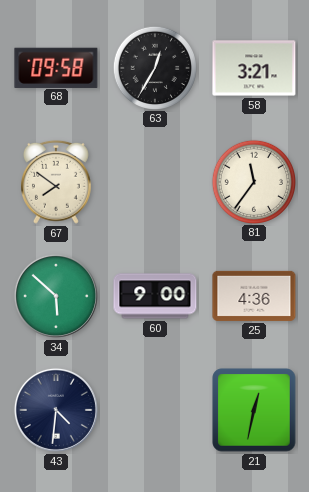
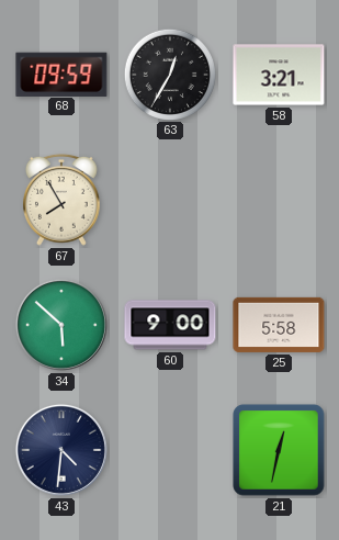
68: 09:58 -> 09:59 (61, 74)
67: 7:51 -> 7:55 (63, 200)
81: 11:36 -> none (253, 181)
25: 4:36 -> 5:58 (279, 325)
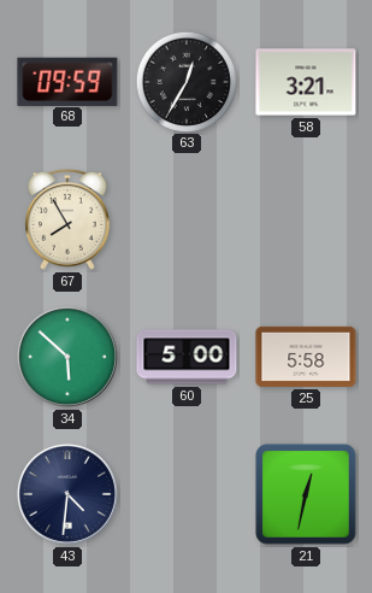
60: 9:00 -> 5:00 (187, 357)
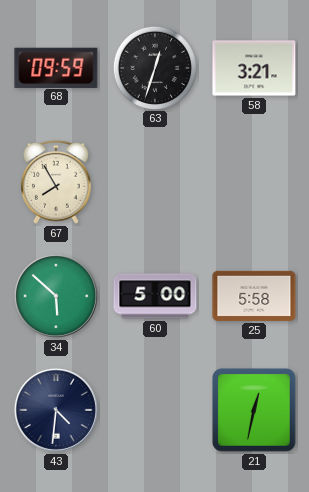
63: 12:35 -> 12:33 (154, 67)
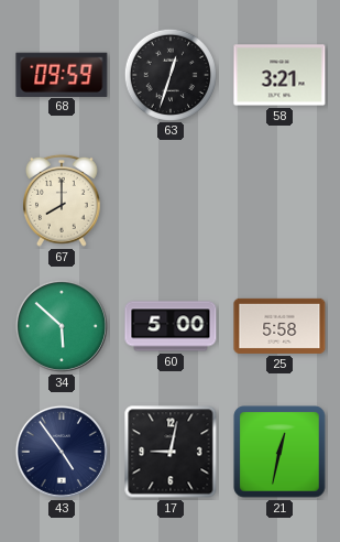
67: 7:55 -> 8:00 (63, 200)
43: 4:31 -> 4:54 (62, 452)
17: none -> 9:02 (171, 452)
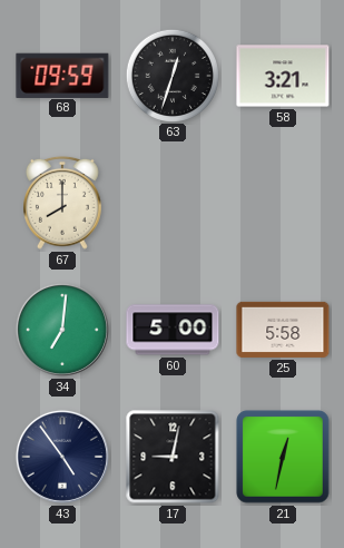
34: 5:52 -> 7:01 (62, 330)
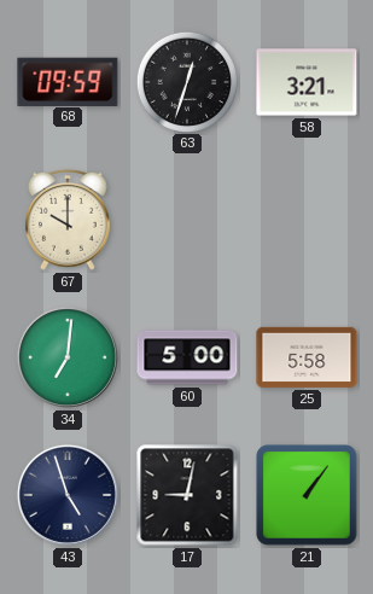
67: 8:00 -> 10:00 (69, 220)
43: 4:54 -> 4:57 (68, 495)
21: 12:32 -> 1:06 (307, 495)
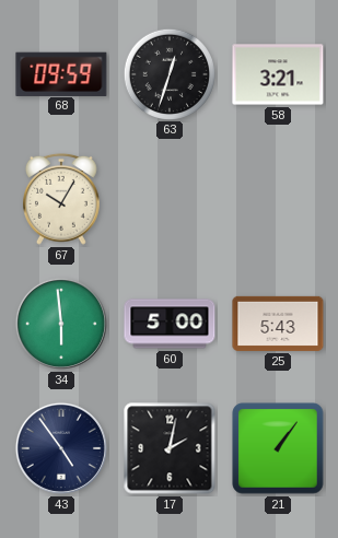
67: 10:00 -> 10:05 (62, 199)
34: 7:01 -> 5:59 (61, 324)
25: 5:58 -> 5:43 (278, 324)
43: 4:57 -> 4:54 (61, 448)
17: 9:02 -> 2:02 (170, 448)
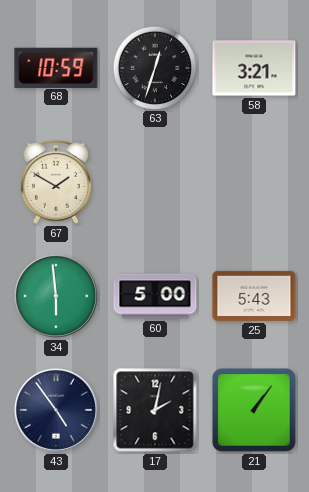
68: 09:59 -> 10:59 (56, 67)
67: 10:05 -> 1:50 (57, 182)
